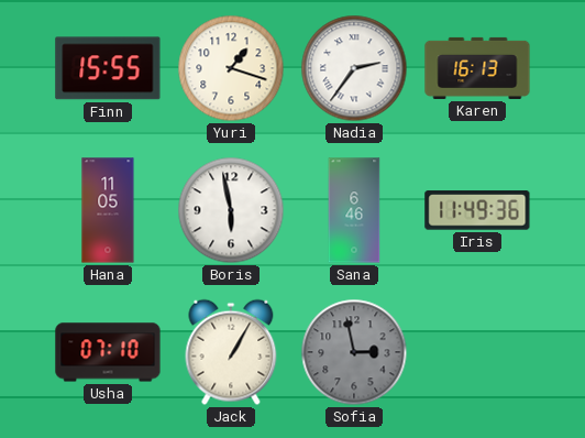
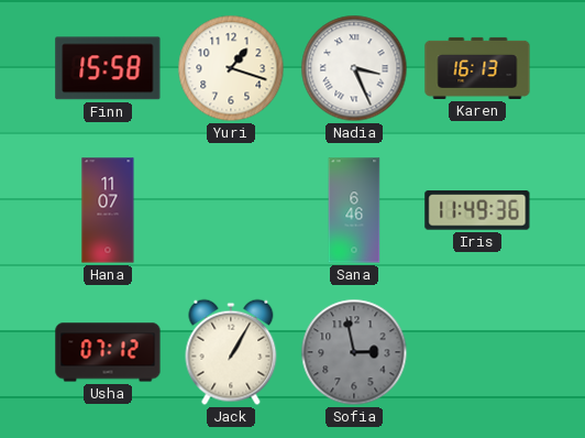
Finn: 15:55 -> 15:58 (108, 68)
Nadia: 2:36 -> 3:26 (354, 68)
Hana: 11:05 -> 11:07 (108, 210)
Boris: 5:58 -> none (231, 210)
Usha: 07:10 -> 07:12 (108, 352)
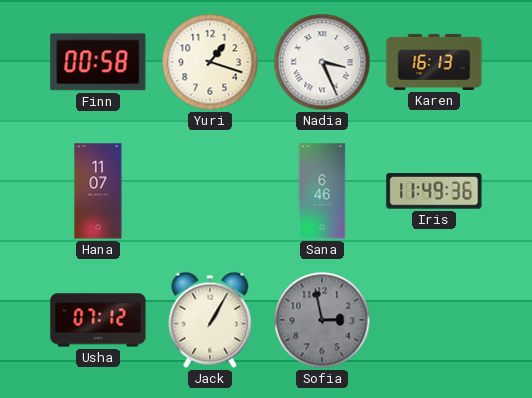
Finn: 15:58 -> 00:58 (98, 62)
